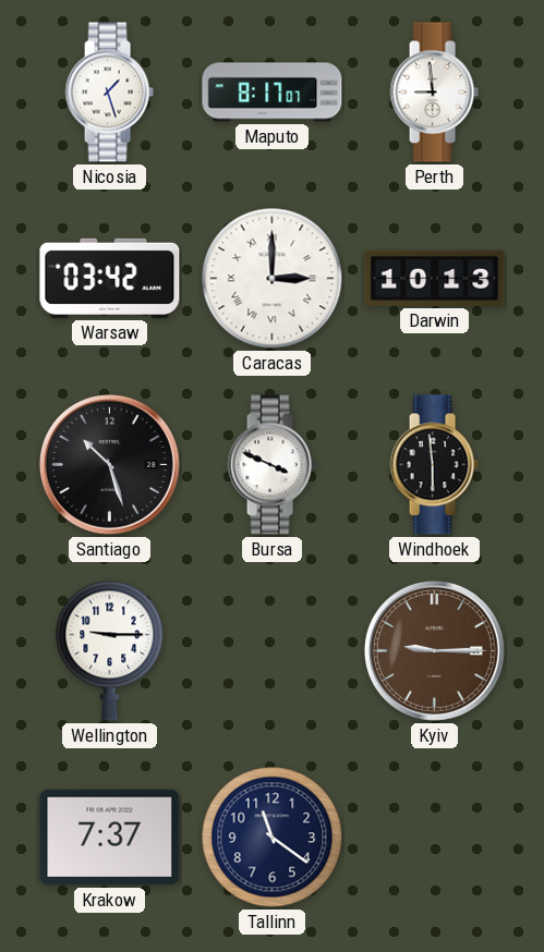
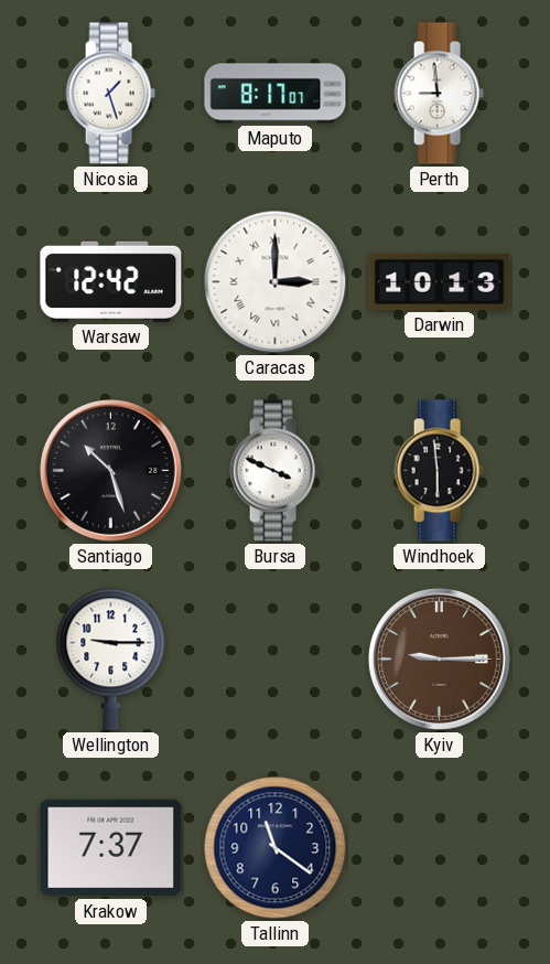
Warsaw: 03:42 -> 12:42 (111, 281)
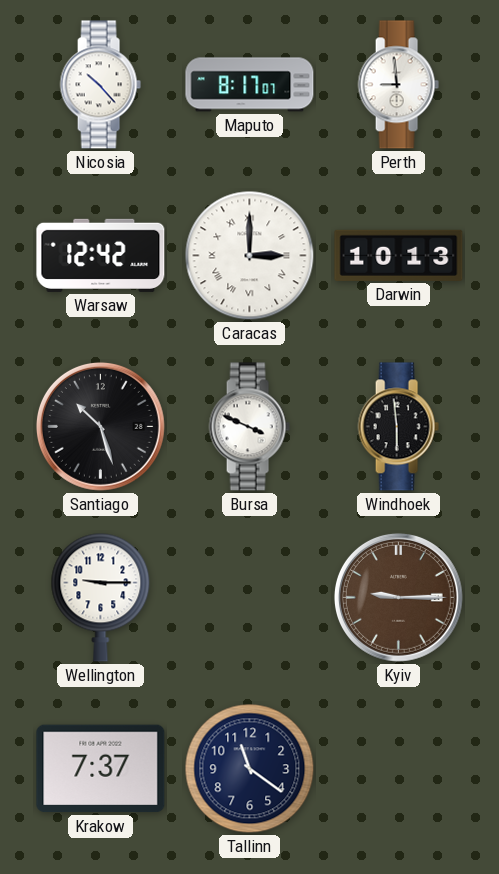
Nicosia: 1:27 -> 10:23 (100, 85)
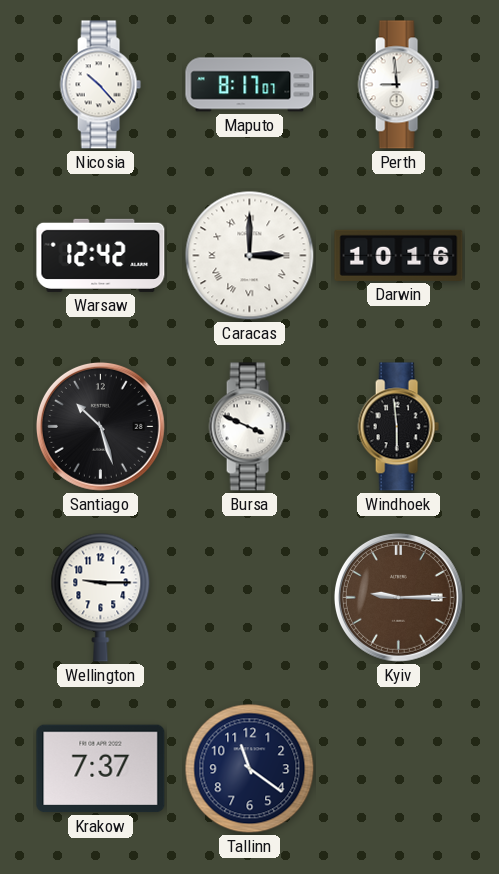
Darwin: 10:13 -> 10:16 (399, 255)
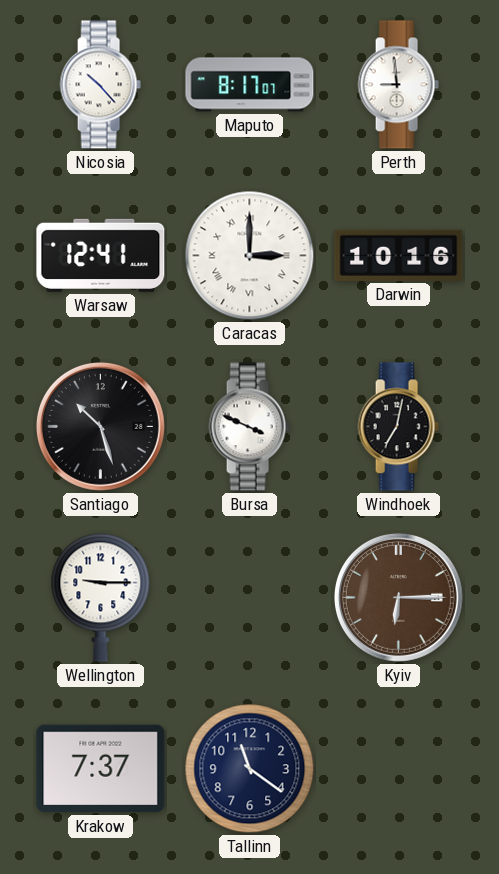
Warsaw: 12:42 -> 12:41 (101, 255)
Windhoek: 5:59 -> 7:02 (398, 427)
Kyiv: 9:15 -> 6:15 (398, 597)
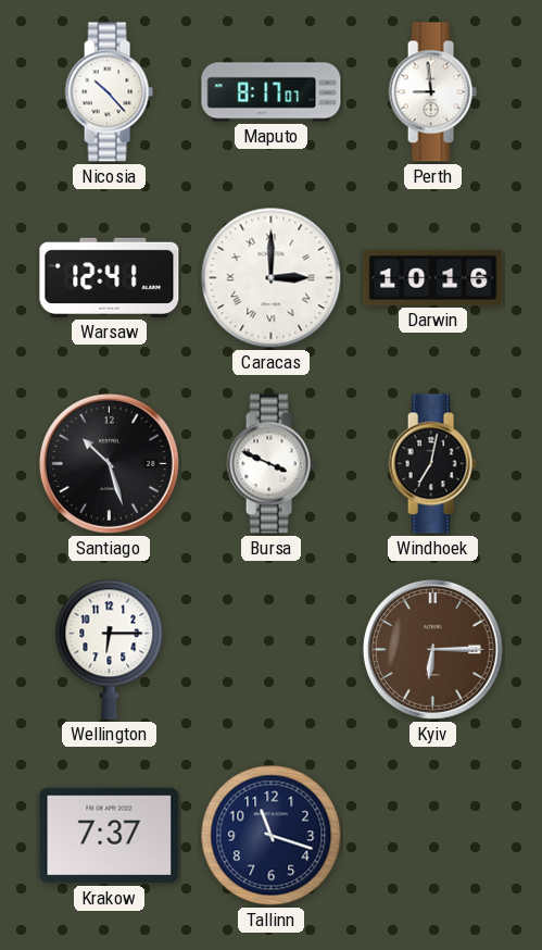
Wellington: 9:15 -> 6:15 (110, 649)
Tallinn: 11:21 -> 11:18 (272, 836)
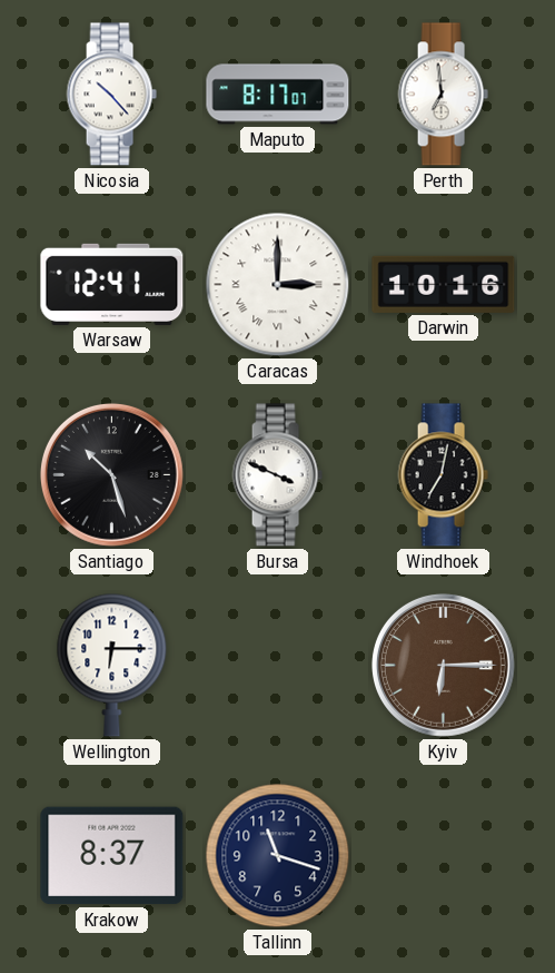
Perth: 8:59 -> 6:59 (443, 95)
Krakow: 7:37 -> 8:37 (112, 856)
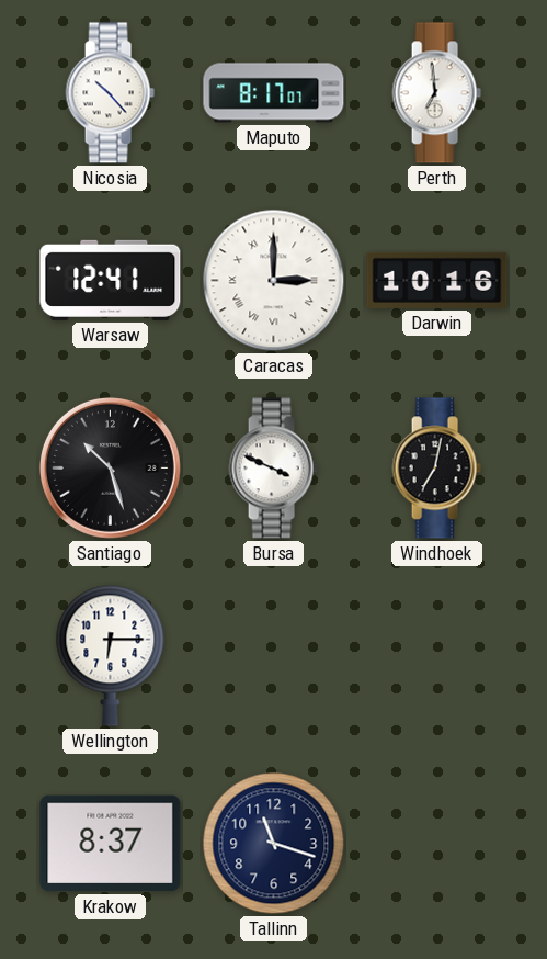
Kyiv: 6:15 -> none (443, 665)
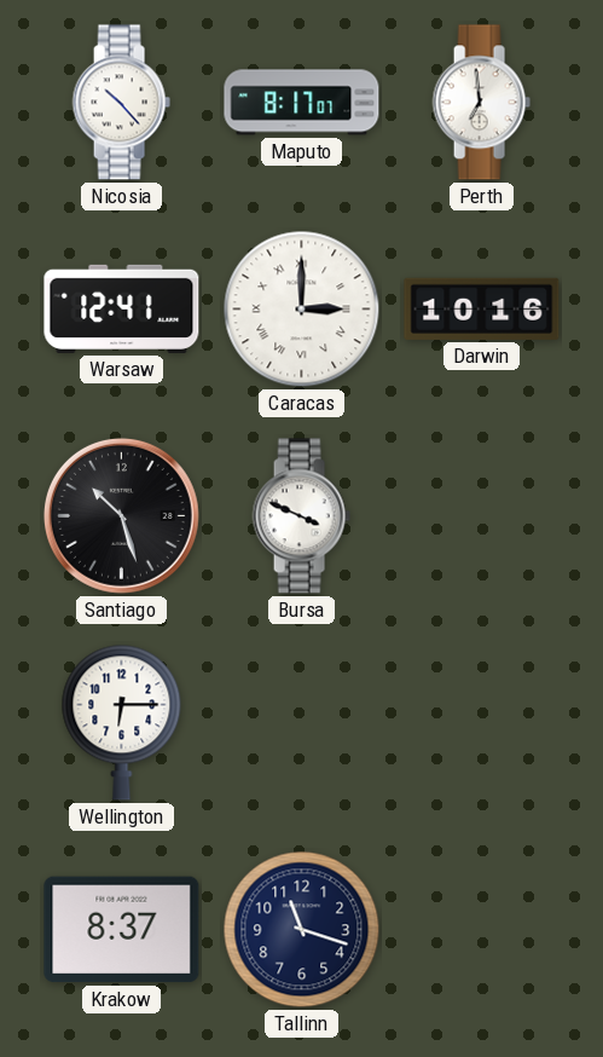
Windhoek: 7:02 -> none (436, 469)
